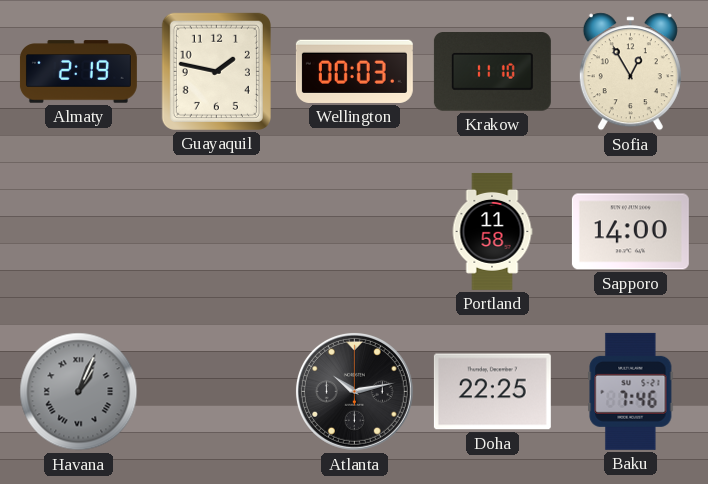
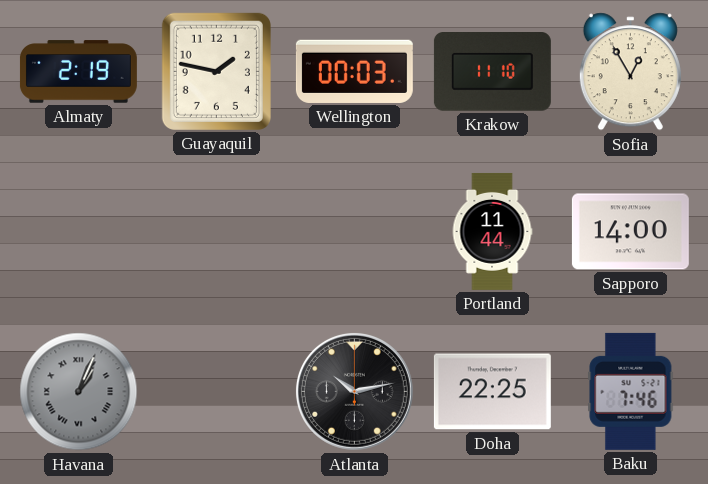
Portland: 11:58 -> 11:44 (492, 231)
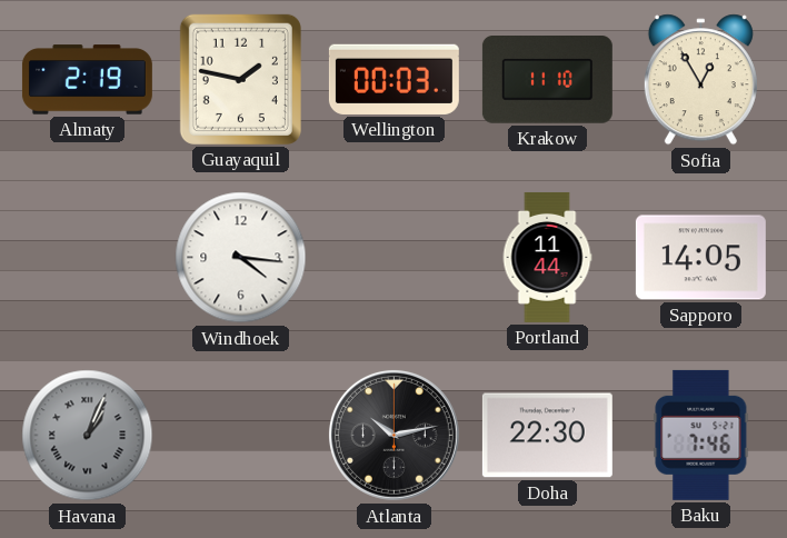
Windhoek: none -> 4:16 (241, 258)
Sapporo: 14:00 -> 14:05 (700, 258)
Doha: 22:25 -> 22:30 (547, 436)
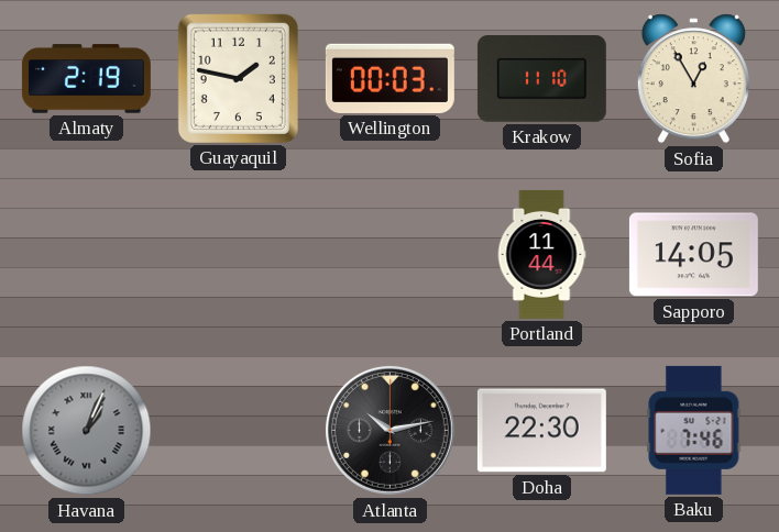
Windhoek: 4:16 -> none (241, 258)
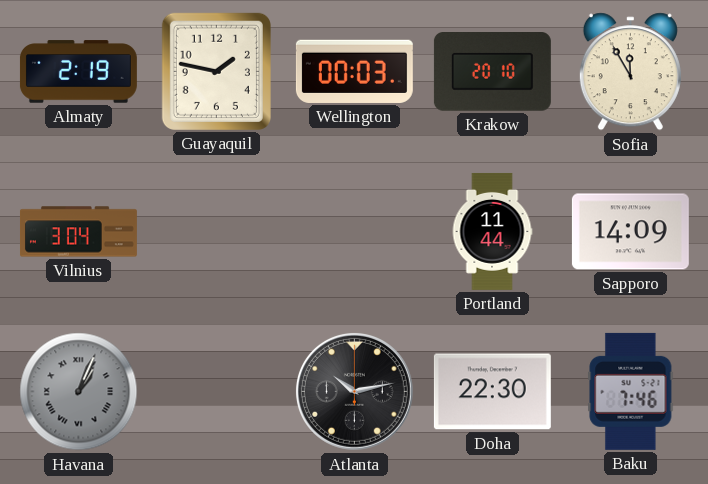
Krakow: 11:10 -> 20:10 (492, 72)
Sofia: 12:55 -> 11:55 (630, 72)
Vilnius: none -> 3:04 (78, 232)
Sapporo: 14:05 -> 14:09 (630, 232)
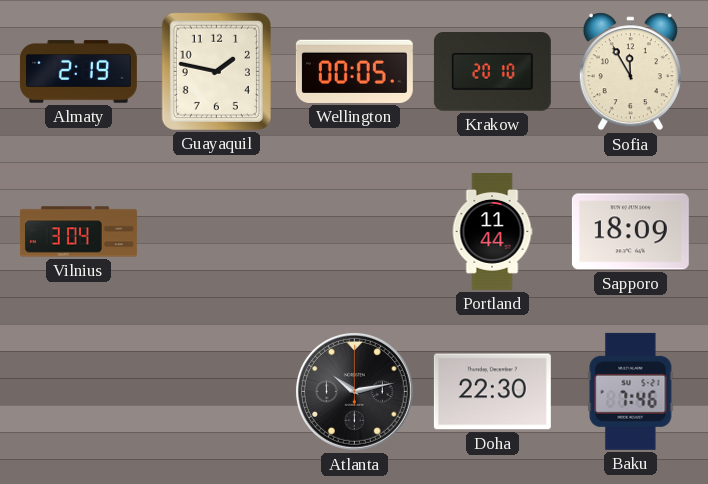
Wellington: 00:03 -> 00:05 (354, 71)
Sapporo: 14:09 -> 18:09 (630, 232)
Havana: 1:04 -> none (79, 392)
